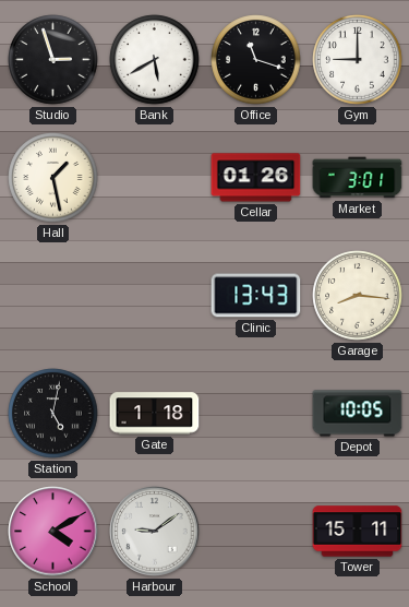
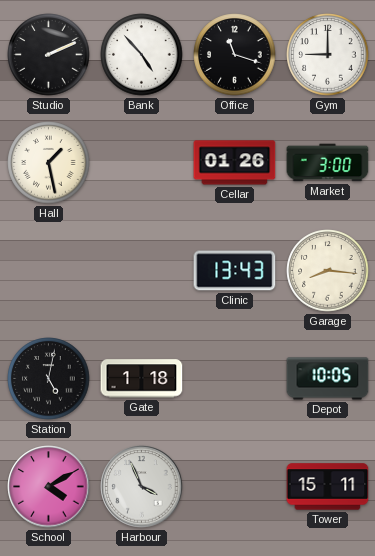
Studio: 2:57 -> 2:11 (49, 55)
Bank: 5:40 -> 4:53 (142, 55)
Market: 3:01 -> 3:00 (328, 163)
Harbour: 9:09 -> 3:56 (142, 487)
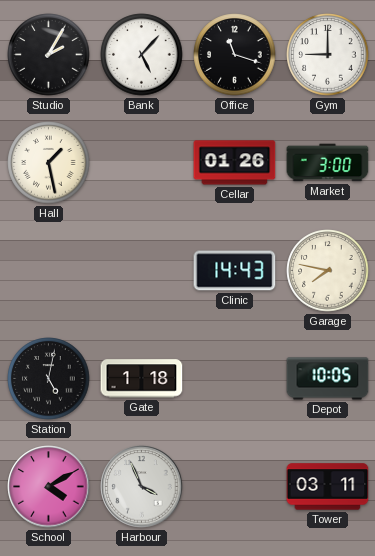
Studio: 2:11 -> 2:05 (49, 55)
Bank: 4:53 -> 5:07 (142, 55)
Clinic: 13:43 -> 14:43 (235, 271)
Garage: 8:16 -> 7:47 (328, 271)
Tower: 15:11 -> 03:11 (328, 487)
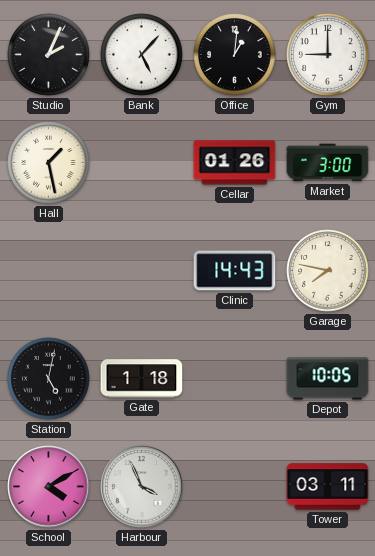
Studio: 2:05 -> 2:04 (49, 55)
Office: 11:18 -> 1:01 (235, 55)
